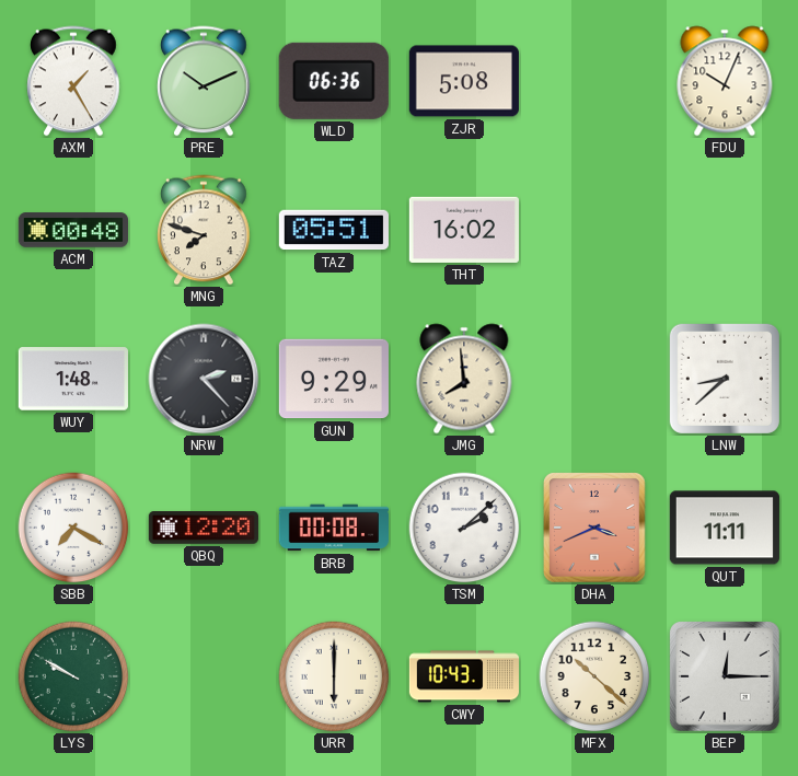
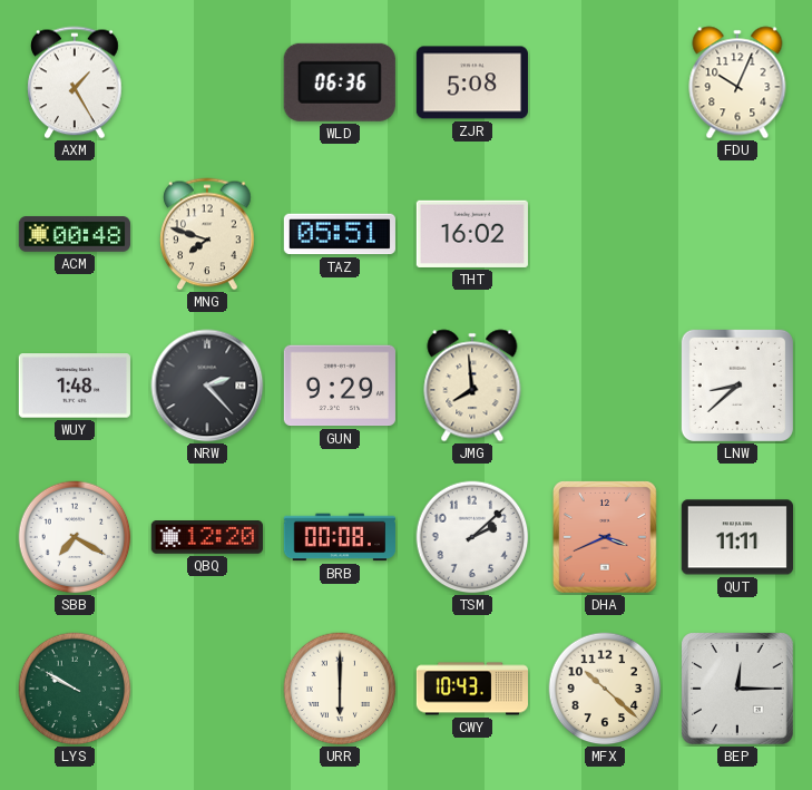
PRE: 10:11 -> none (204, 81)
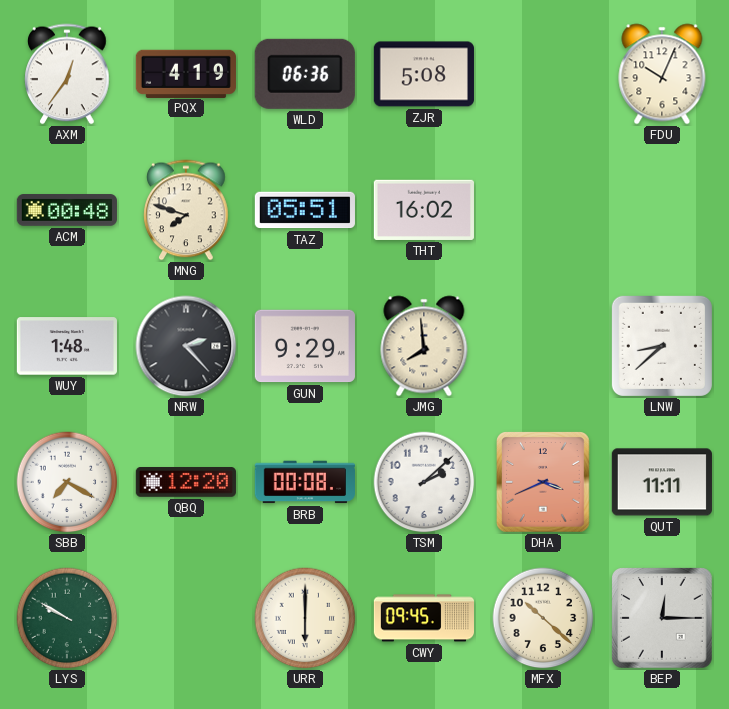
AXM: 1:25 -> 12:36 (67, 74)
PQX: none -> 4:19 (186, 73)
CWY: 10:43 -> 09:45 (423, 618)
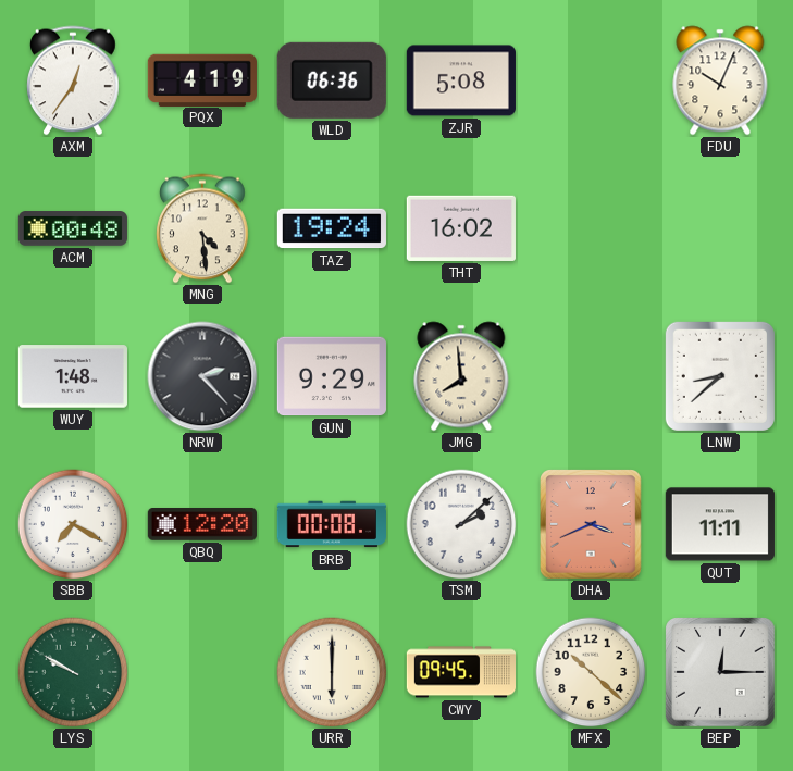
MNG: 7:48 -> 4:29 (202, 228)
TAZ: 05:51 -> 19:24 (332, 228)
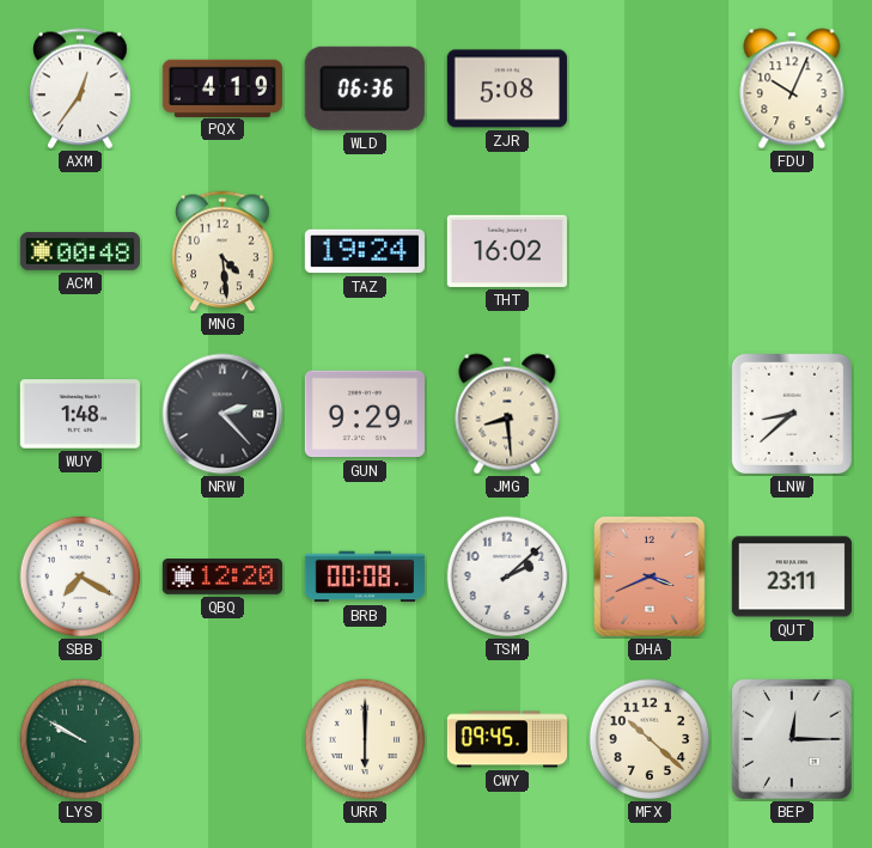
JMG: 7:59 -> 8:29 (507, 414)
QUT: 11:11 -> 23:11 (792, 576)
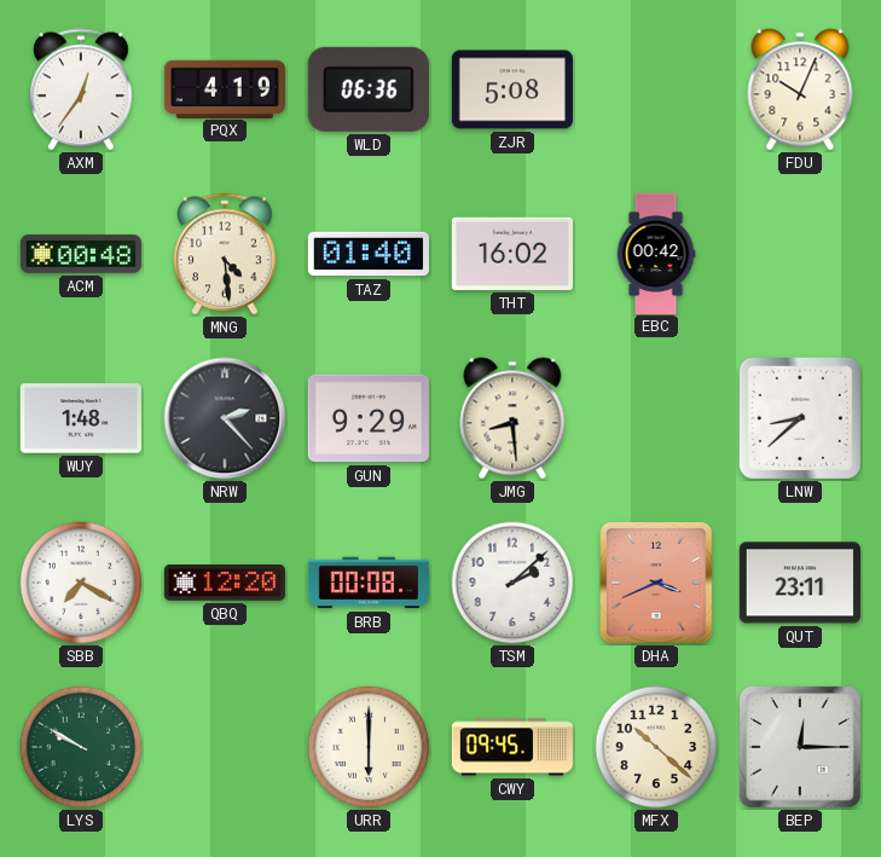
TAZ: 19:24 -> 01:40 (369, 254)
EBC: none -> 00:42 (656, 253)
